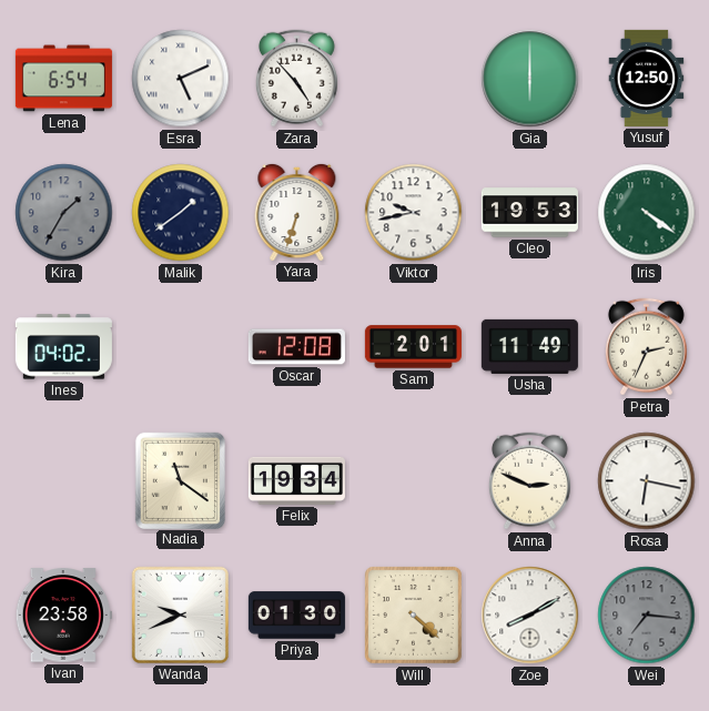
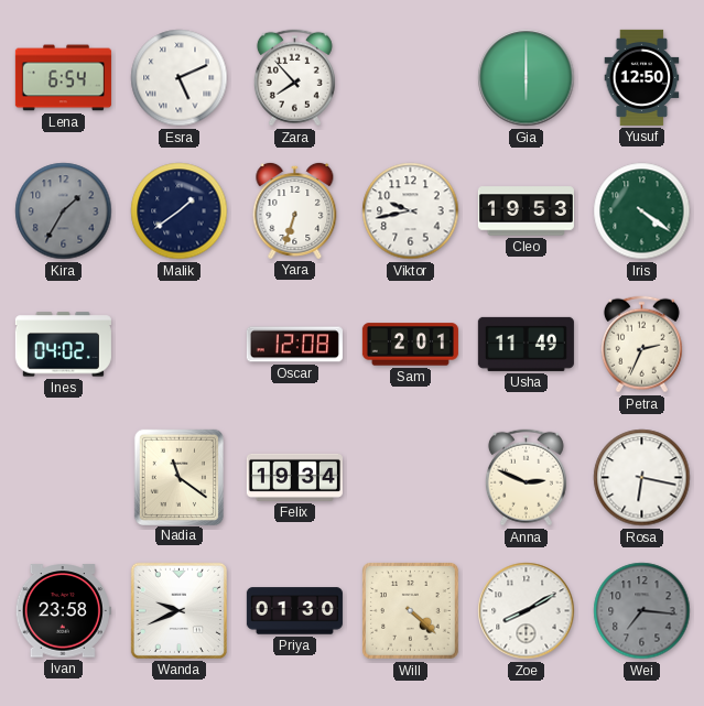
Zara: 4:53 -> 7:53 (294, 78)
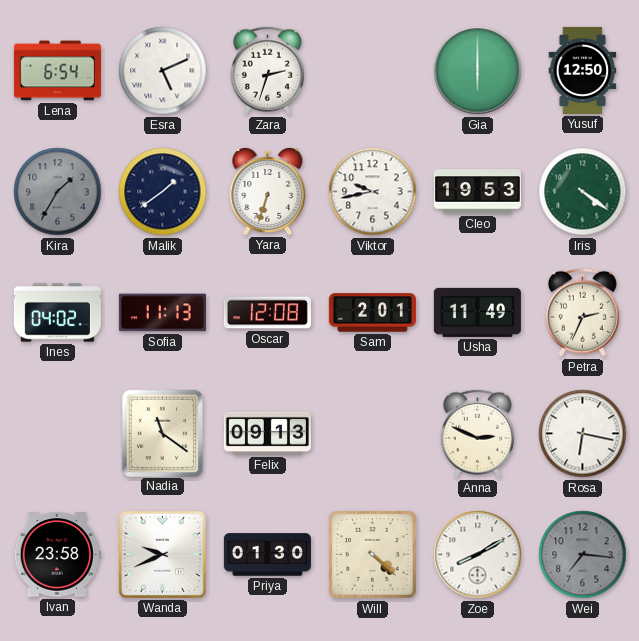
Zara: 7:53 -> 2:33 (267, 71)
Sofia: none -> 11:13 (162, 313)
Felix: 19:34 -> 09:13 (267, 433)
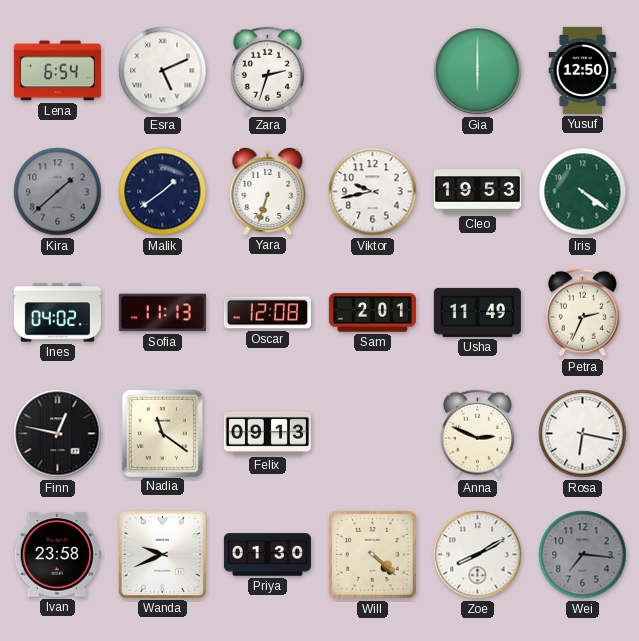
Kira: 1:35 -> 1:38 (58, 192)
Finn: none -> 12:47 (58, 434)
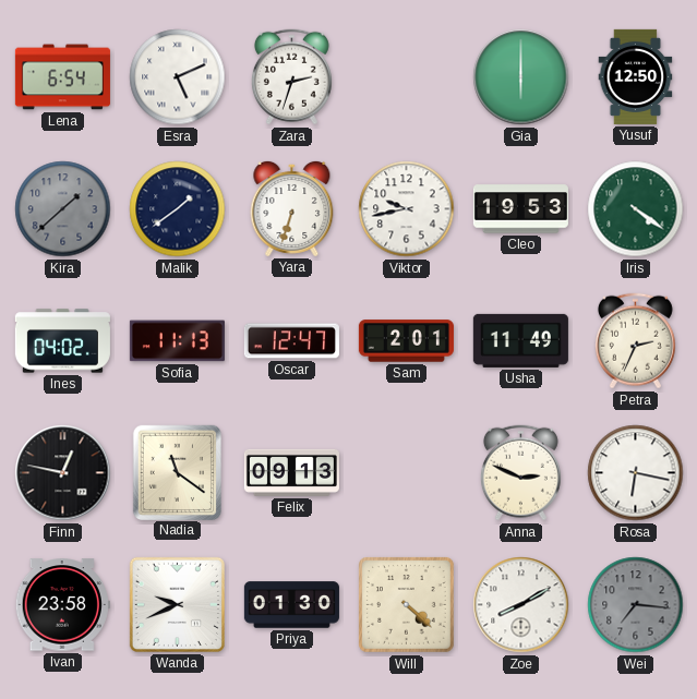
Oscar: 12:08 -> 12:47 (291, 341)
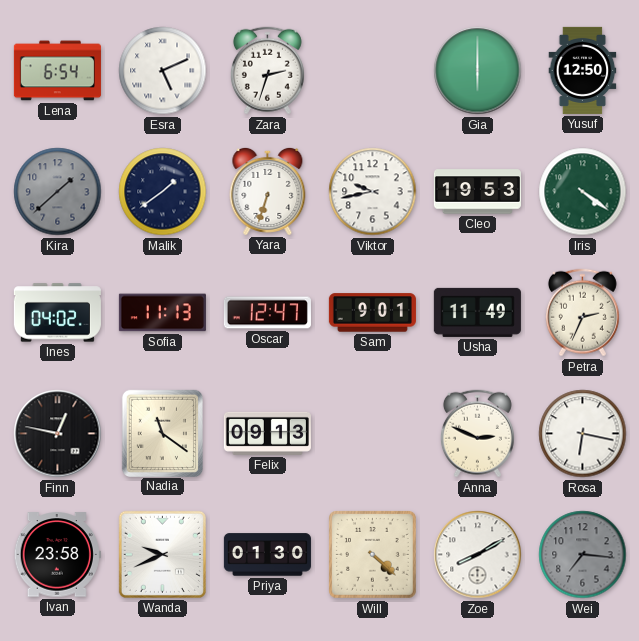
Sam: 2:01 -> 9:01 (372, 313)
